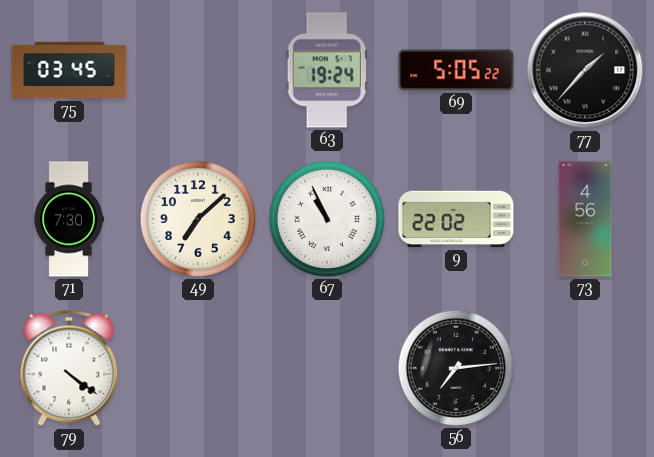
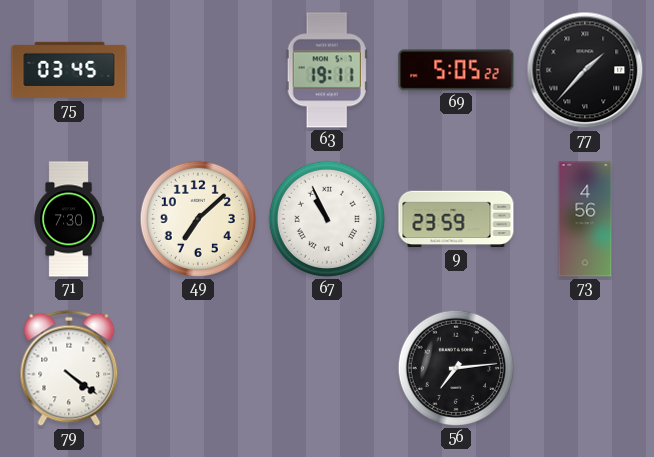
63: 19:24 -> 19:11 (327, 70)
9: 22:02 -> 23:59 (456, 219)
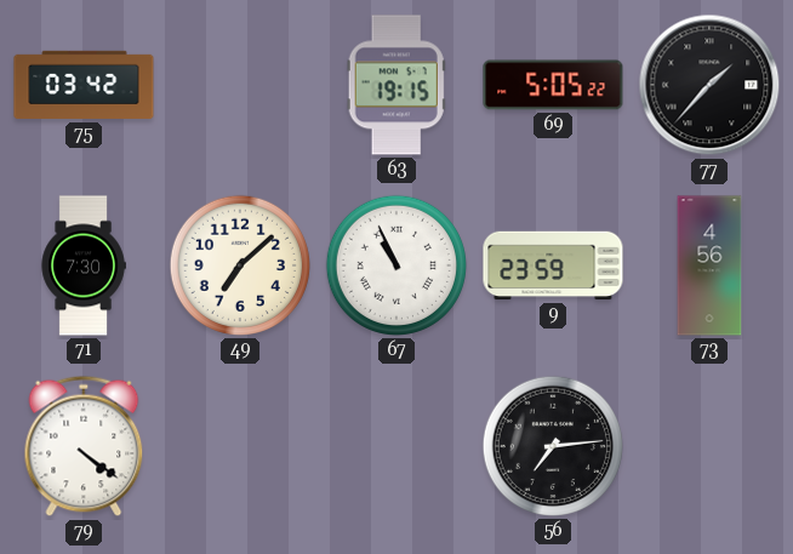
75: 03:45 -> 03:42 (84, 85)
63: 19:11 -> 19:15 (396, 85)
